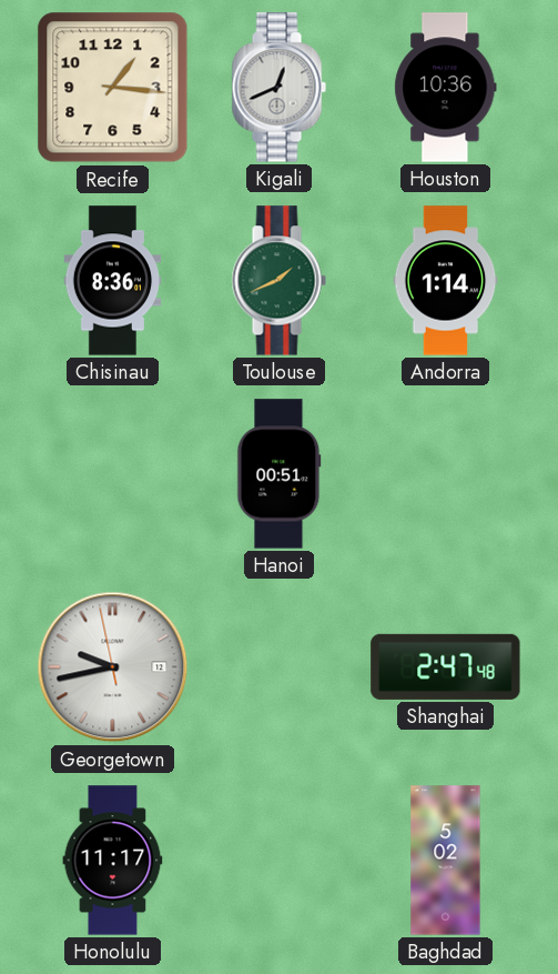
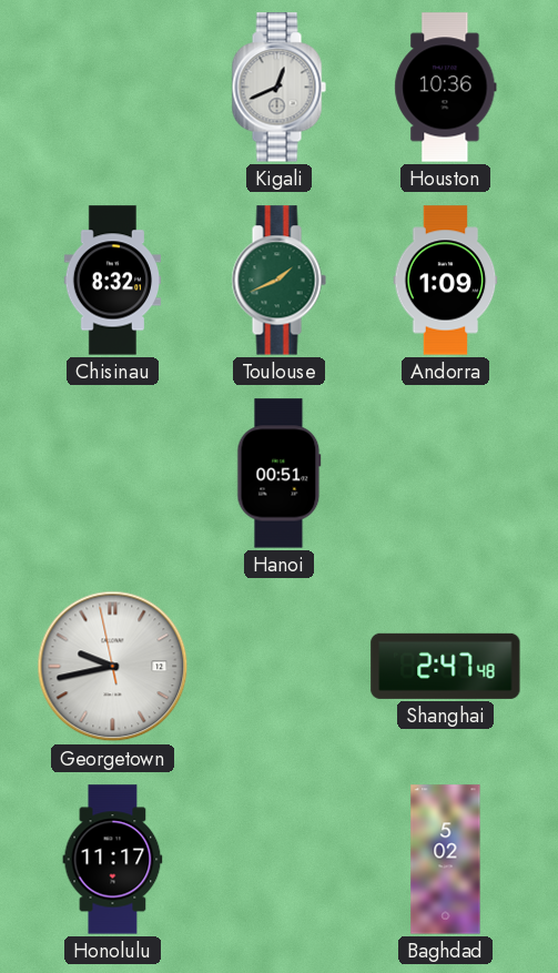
Recife: 1:16 -> none (113, 88)
Chisinau: 8:36 -> 8:32 (113, 281)
Andorra: 1:14 -> 1:09 (446, 281)
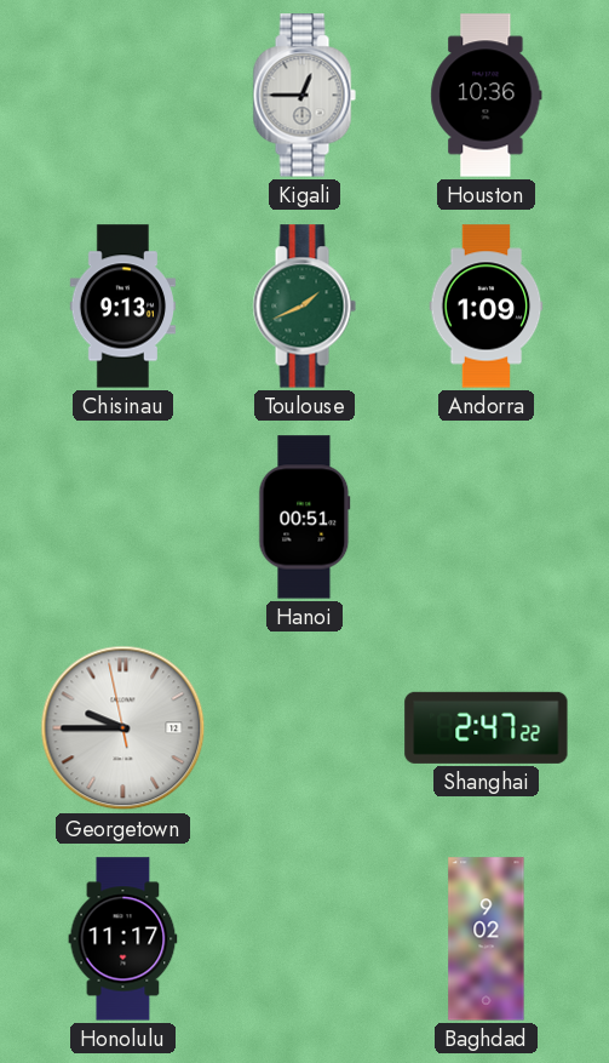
Kigali: 12:41 -> 12:45 (304, 96)
Chisinau: 8:32 -> 9:13 (123, 307)
Georgetown: 9:42 -> 9:44 (123, 728)
Shanghai: 2:47:48 -> 2:47:22 (487, 727)
Baghdad: 5:02 -> 9:02 (487, 939)
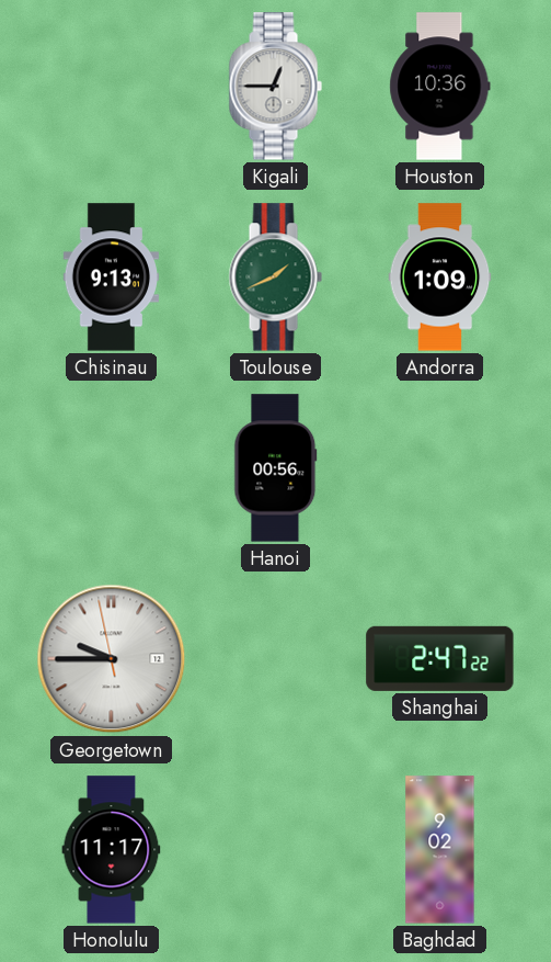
Hanoi: 00:51 -> 00:56 (276, 468)
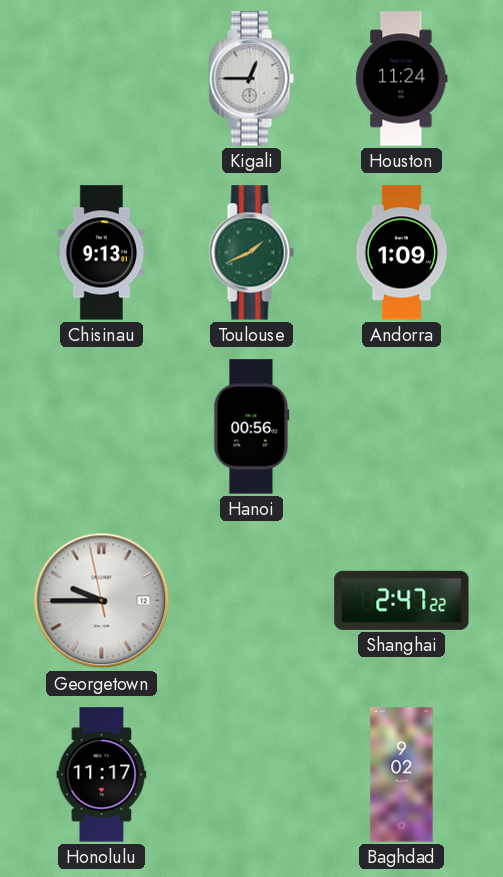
Houston: 10:36 -> 11:24 (402, 79)
